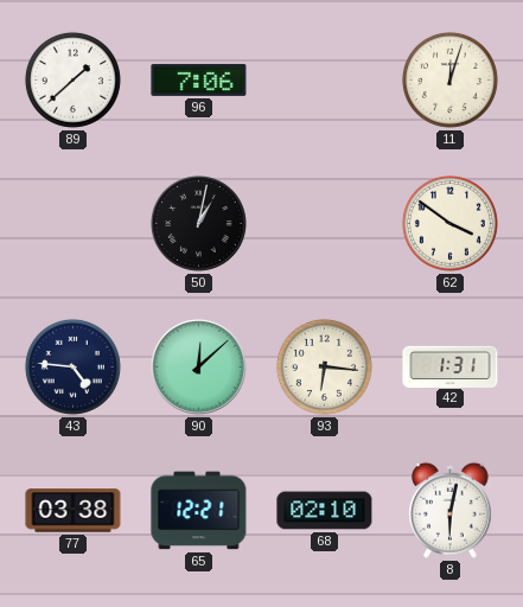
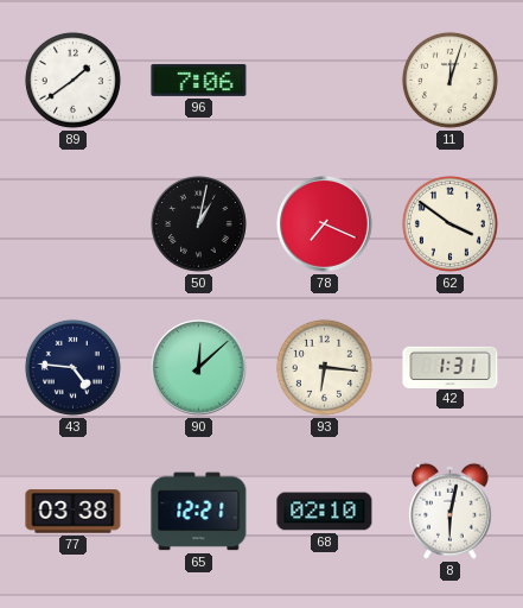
89: 1:38 -> 1:39 (72, 80)
78: none -> 7:19 (325, 224)
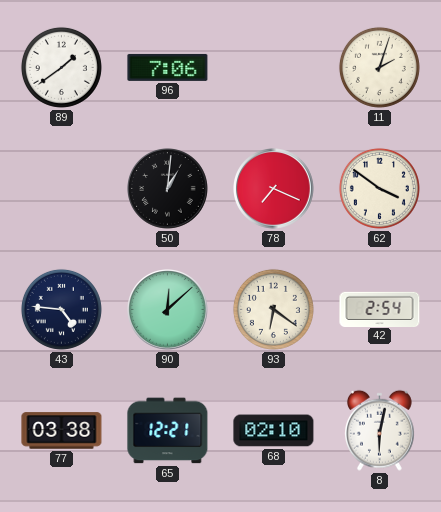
11: 12:03 -> 2:03 (379, 67)
50: 1:02 -> 1:01 (168, 189)
93: 6:16 -> 6:21 (273, 309)
42: 1:31 -> 2:54 (380, 309)
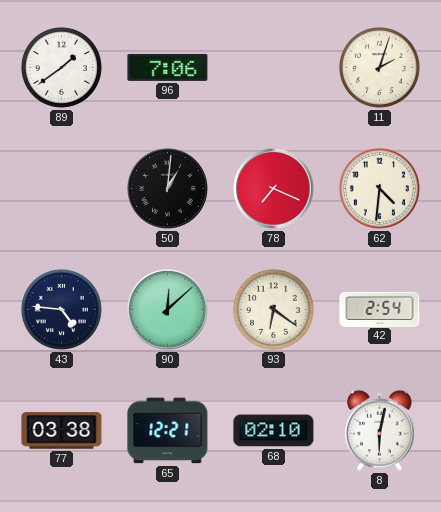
62: 3:51 -> 4:31 (379, 188)
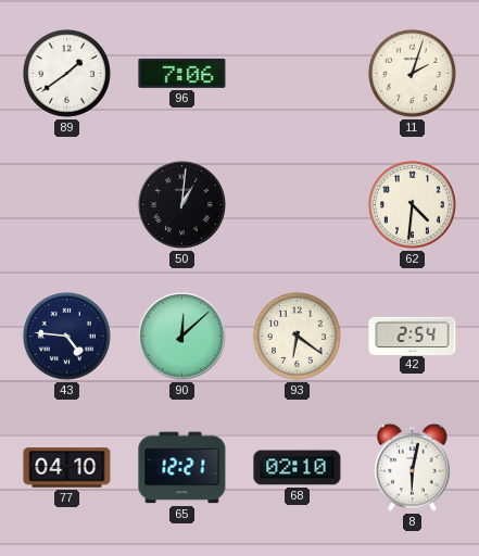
78: 7:19 -> none (274, 189)
77: 03:38 -> 04:10 (67, 468)
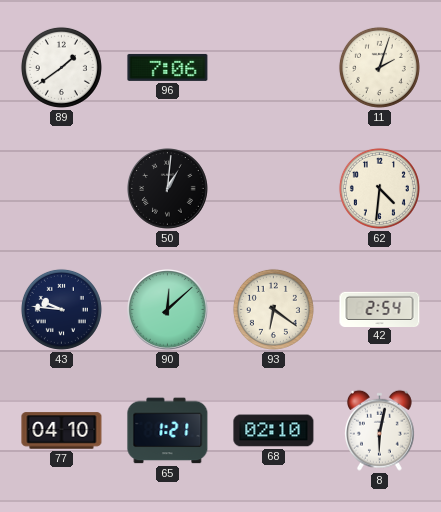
43: 4:46 -> 9:46 (61, 309)
65: 12:21 -> 1:21 (168, 431)
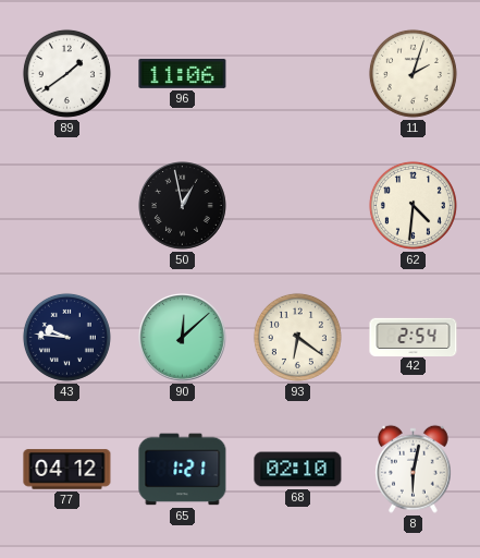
96: 7:06 -> 11:06 (183, 73)
50: 1:01 -> 12:58 (183, 206)
77: 04:10 -> 04:12 (67, 470)
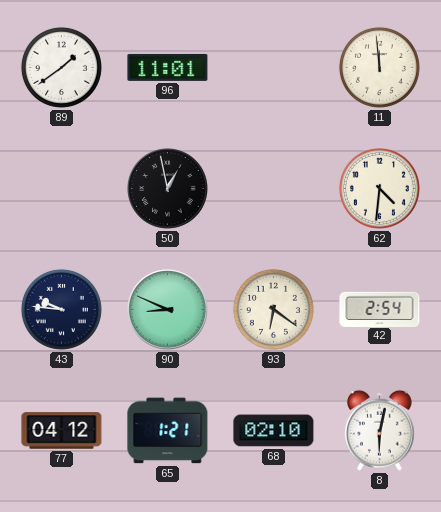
96: 11:06 -> 11:01 (168, 67)
11: 2:03 -> 11:59 (379, 67)
90: 12:08 -> 8:49 (168, 310)
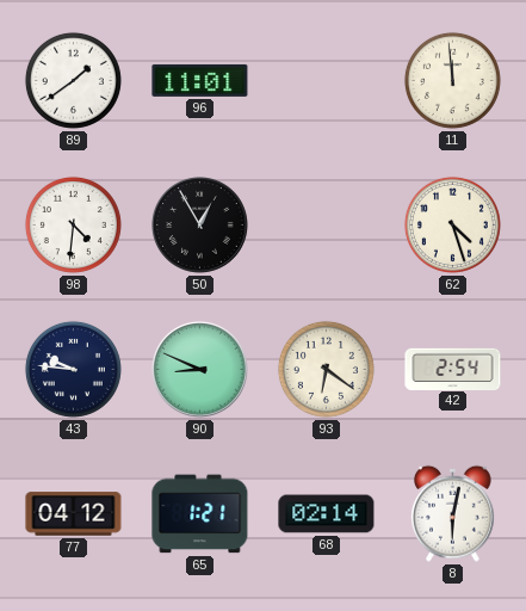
98: none -> 4:31 (73, 224)
50: 12:58 -> 12:55 (200, 226)
62: 4:31 -> 4:27 (452, 224)
68: 02:10 -> 02:14 (327, 514)
